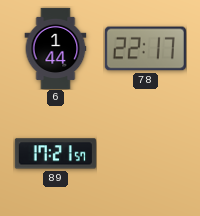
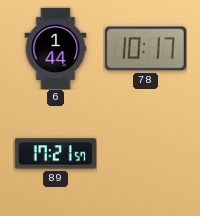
78: 22:17 -> 10:17 (145, 49)
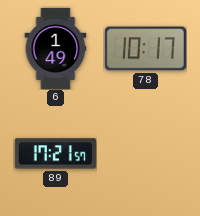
6: 1:44 -> 1:49 (56, 48)
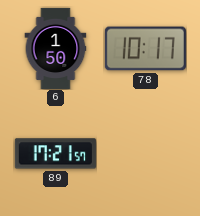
6: 1:49 -> 1:50 (56, 48)
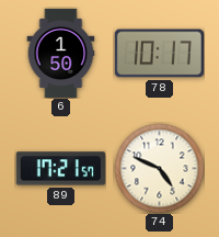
74: none -> 4:49 (159, 168)
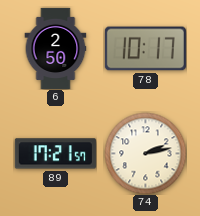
6: 1:50 -> 2:50 (56, 48)
74: 4:49 -> 2:13 (145, 153)
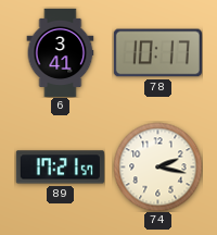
6: 2:50 -> 3:41 (61, 52)
74: 2:13 -> 2:17 (157, 166)
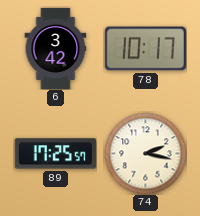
6: 3:41 -> 3:42 (56, 48)
89: 17:21 -> 17:25 (55, 154)
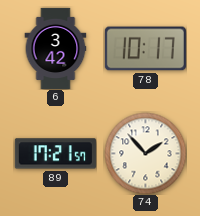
89: 17:25 -> 17:21 (55, 154)
74: 2:17 -> 1:53 (145, 153)
